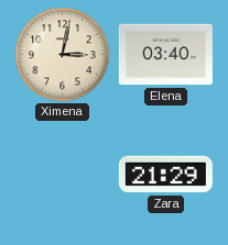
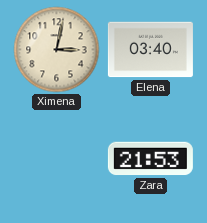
Zara: 21:29 -> 21:53 (150, 159)
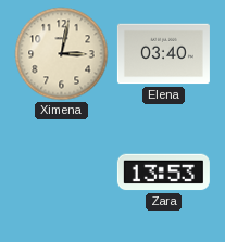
Zara: 21:53 -> 13:53 (163, 173)
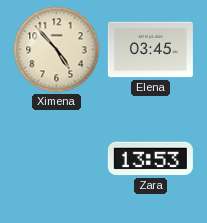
Ximena: 3:02 -> 4:53 (57, 50)
Elena: 03:40 -> 03:45 (150, 50)
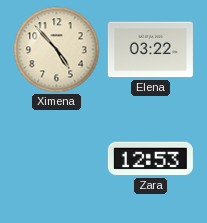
Elena: 03:45 -> 03:22 (150, 50)
Zara: 13:53 -> 12:53 (150, 159)
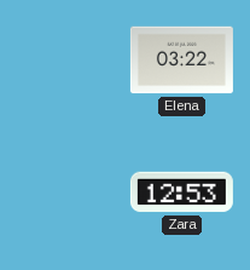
Ximena: 4:53 -> none (57, 50)
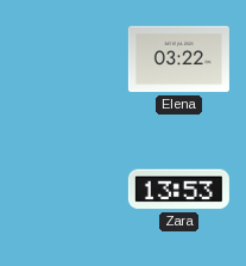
Zara: 12:53 -> 13:53 (178, 190)
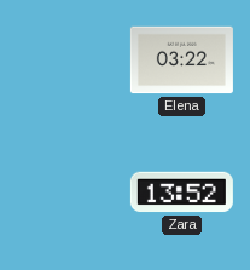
Zara: 13:53 -> 13:52 (181, 193)
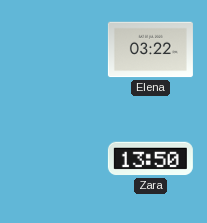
Zara: 13:52 -> 13:50 (150, 159)
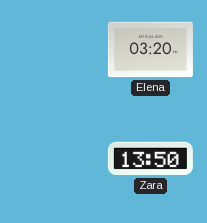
Elena: 03:22 -> 03:20 (150, 50)
